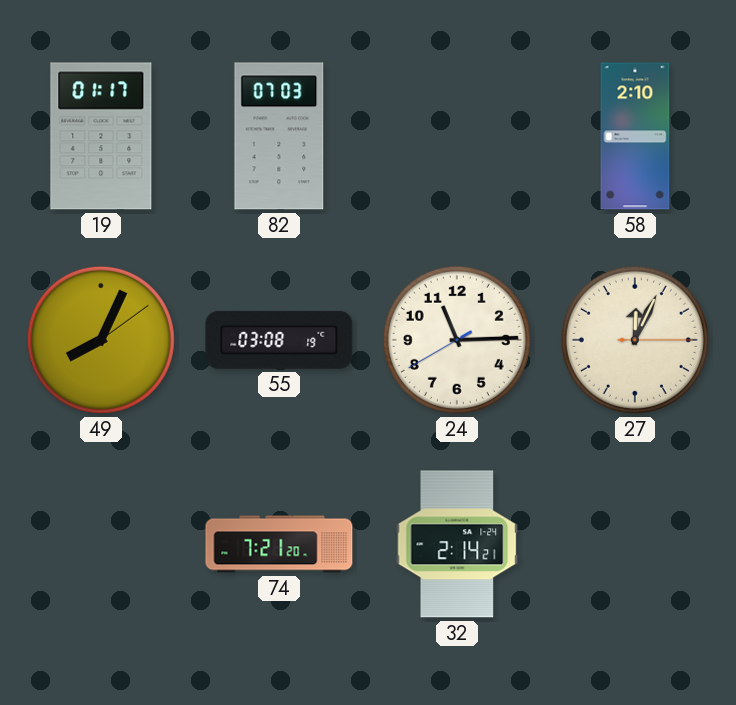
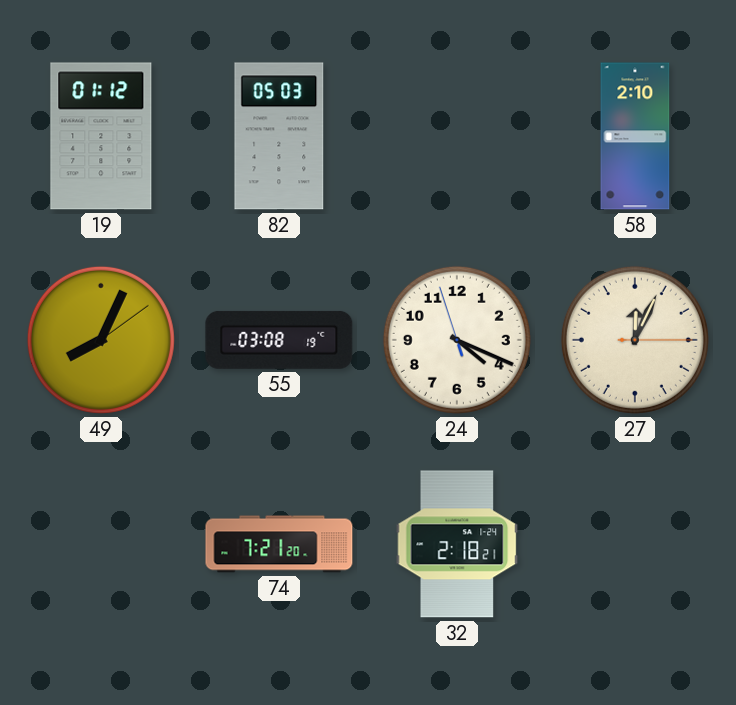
19: 01:17 -> 01:12 (101, 136)
82: 07:03 -> 05:03 (279, 136)
24: 11:14 -> 4:18 (457, 340)
32: 2:14 -> 2:18 (457, 544)
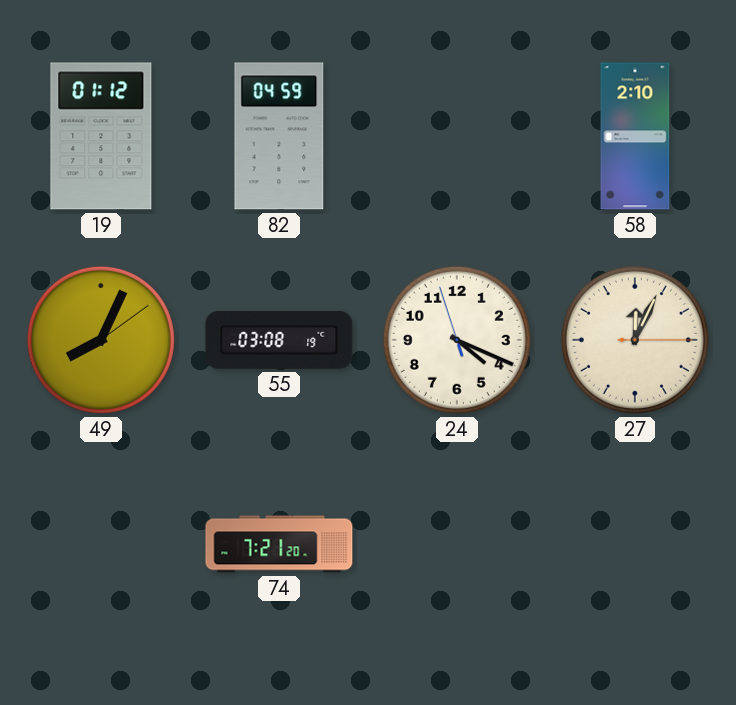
82: 05:03 -> 04:59 (279, 136)
32: 2:18 -> none (457, 544)
